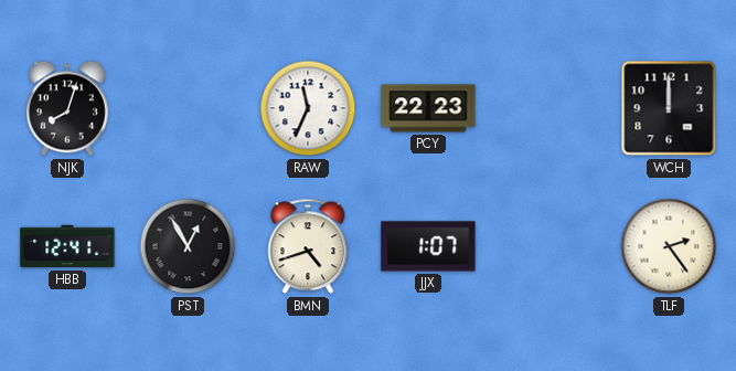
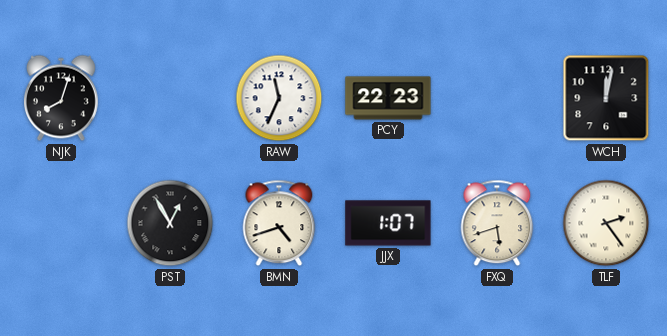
WCH: 12:00 -> 12:02 (606, 98)
HBB: 12:41 -> none (67, 246)
FXQ: none -> 5:42 (497, 223)
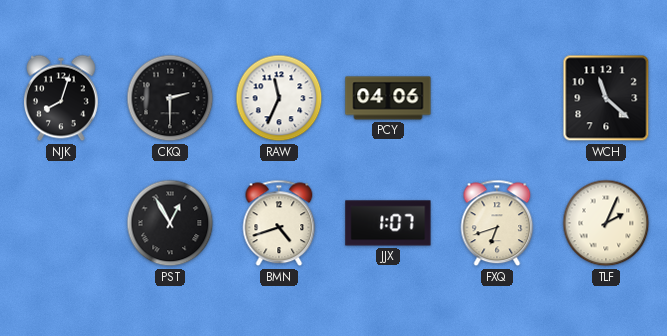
CKQ: none -> 2:30 (170, 98)
PCY: 22:23 -> 04:06 (388, 98)
WCH: 12:02 -> 11:22 (606, 98)
FXQ: 5:42 -> 6:42 (497, 223)
TLF: 2:24 -> 2:04 (606, 223)
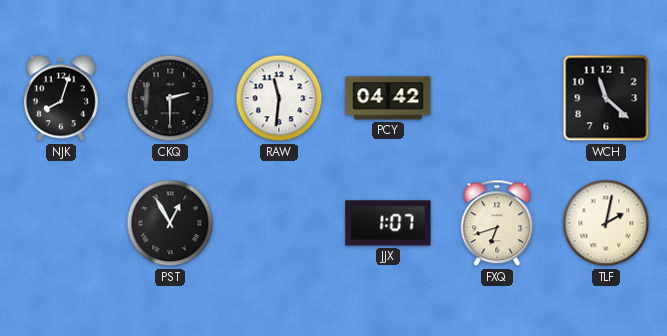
RAW: 11:34 -> 11:31 (279, 98)
PCY: 04:06 -> 04:42 (388, 98)
BMN: 4:42 -> none (279, 223)
TLF: 2:04 -> 2:02 (606, 223)
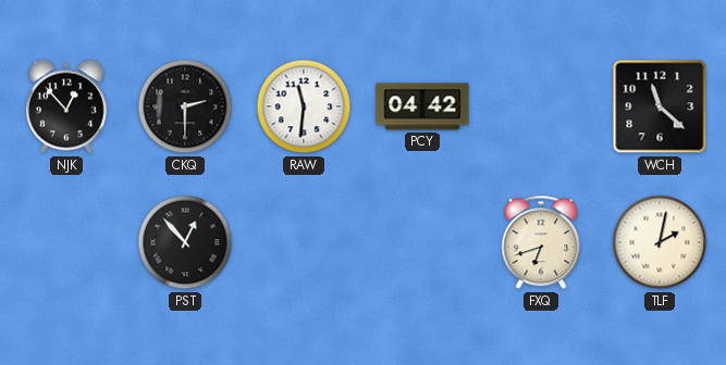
NJK: 8:03 -> 12:53 (66, 106)
PST: 12:55 -> 12:53 (185, 242)
JJX: 1:07 -> none (388, 223)
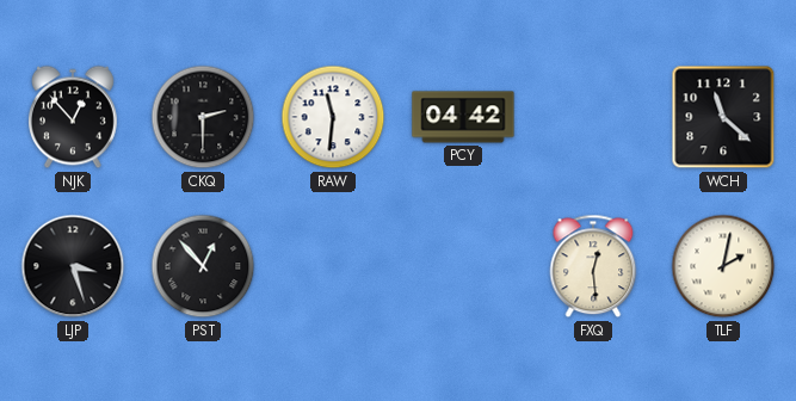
LJP: none -> 3:27 (73, 266)
FXQ: 6:42 -> 12:29 (593, 266)
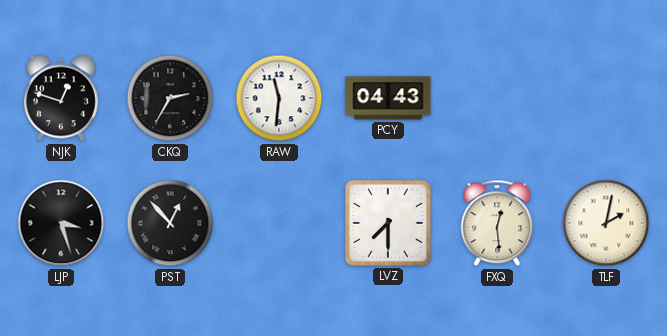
NJK: 12:53 -> 12:48 (61, 98)
CKQ: 2:30 -> 2:35 (170, 98)
PCY: 04:42 -> 04:43 (388, 98)
WCH: 11:22 -> none (723, 117)
LVZ: none -> 7:30 (388, 223)
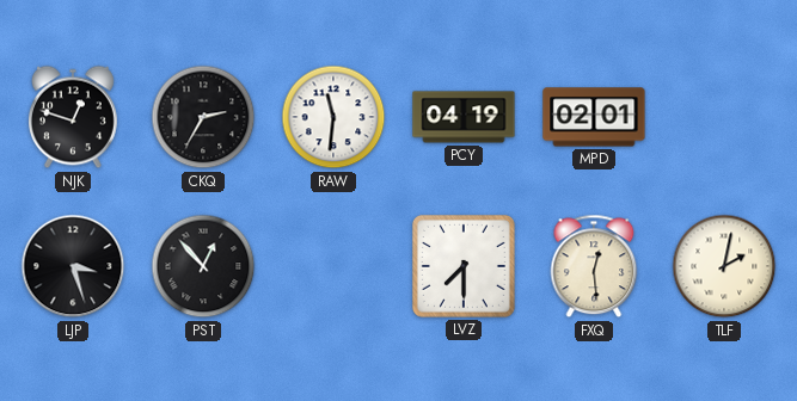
PCY: 04:43 -> 04:19 (464, 117)
MPD: none -> 02:01 (594, 117)
